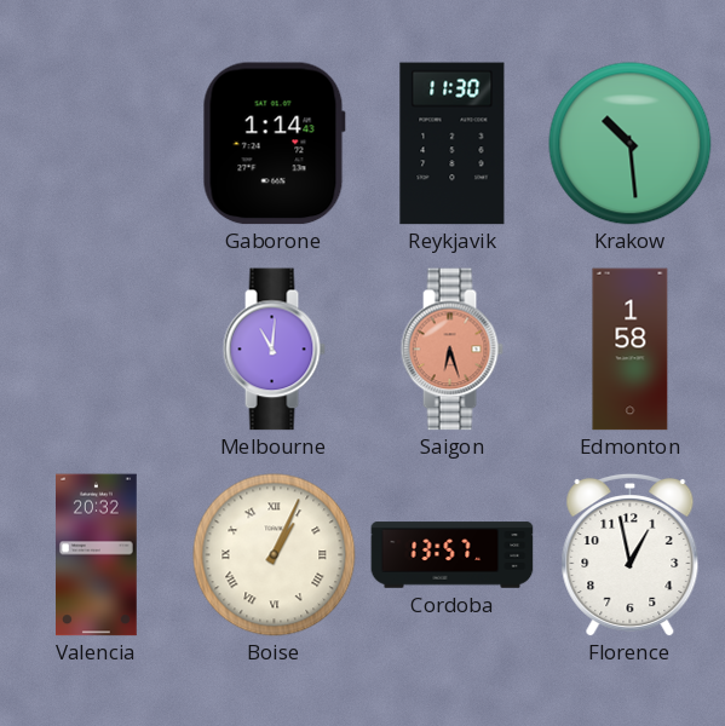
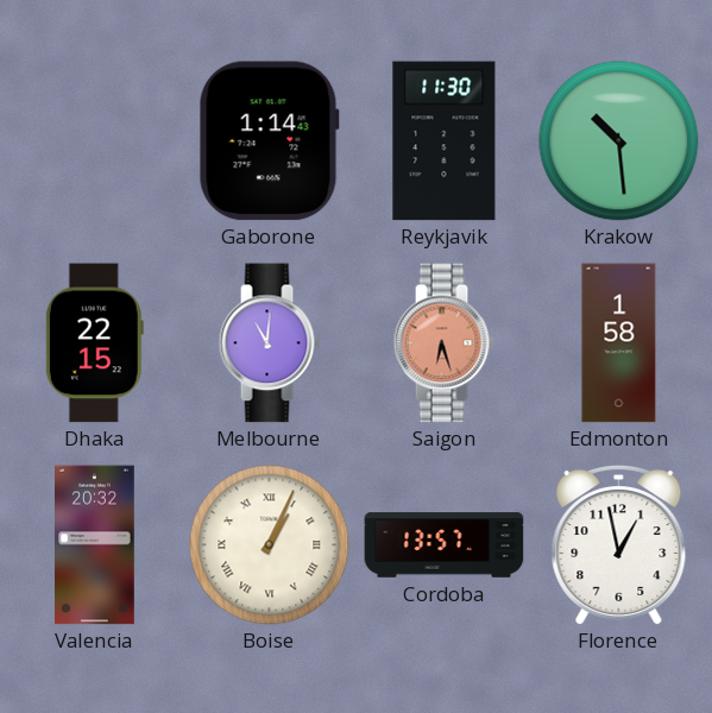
Dhaka: none -> 22:15 (94, 343)
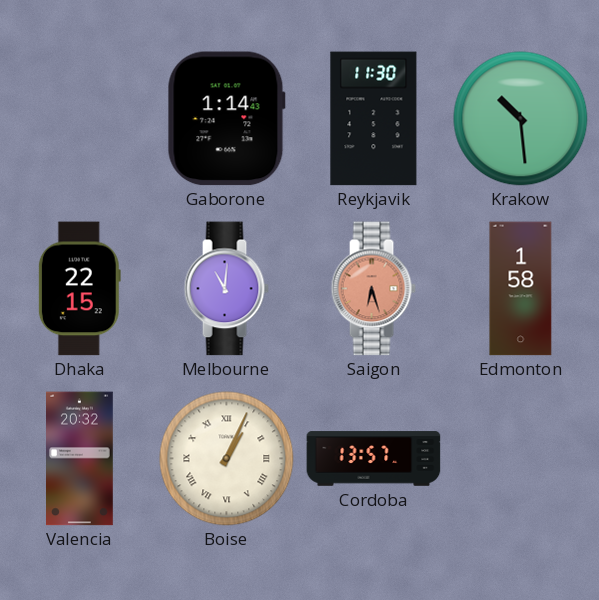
Florence: 12:58 -> none (619, 544)
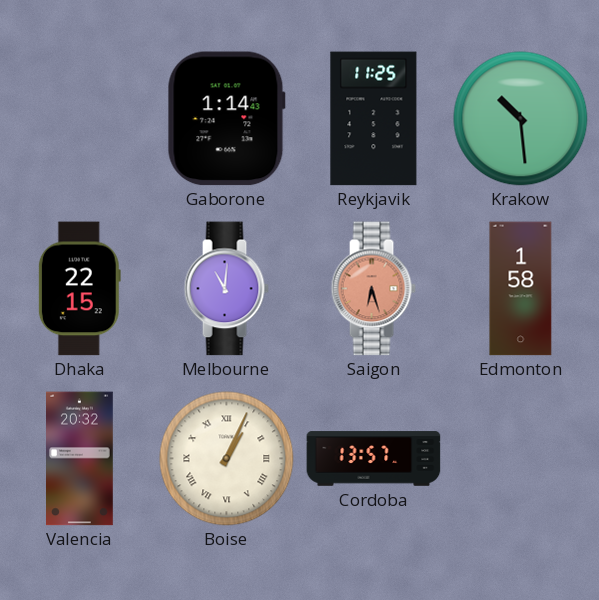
Reykjavik: 11:30 -> 11:25 (374, 119)
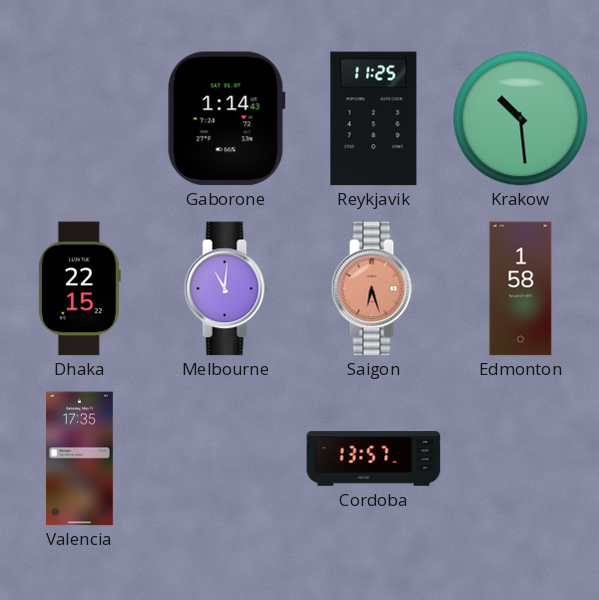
Valencia: 20:32 -> 17:35 (80, 459)
Boise: 1:04 -> none (227, 459)
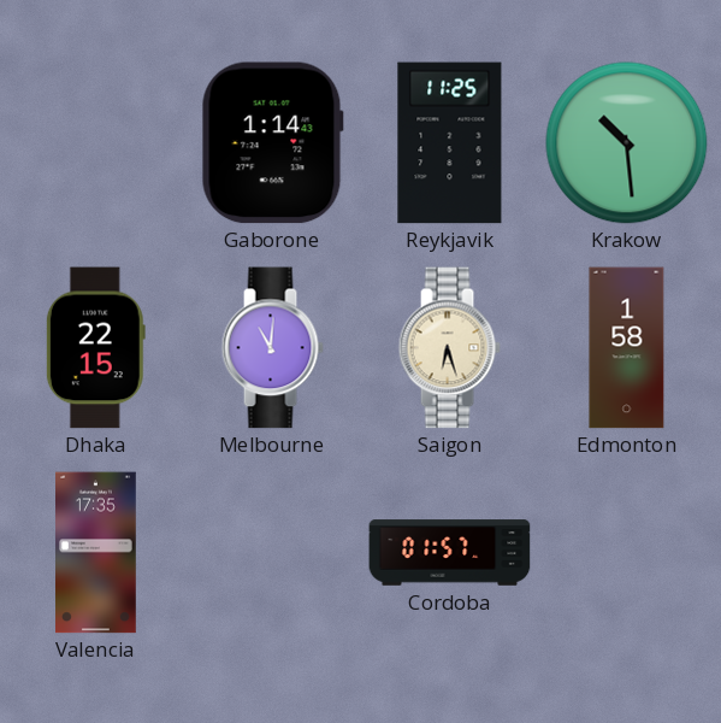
Saigon dial: salmon -> cream (449, 348)
Cordoba: 13:57 -> 01:57 (450, 553)
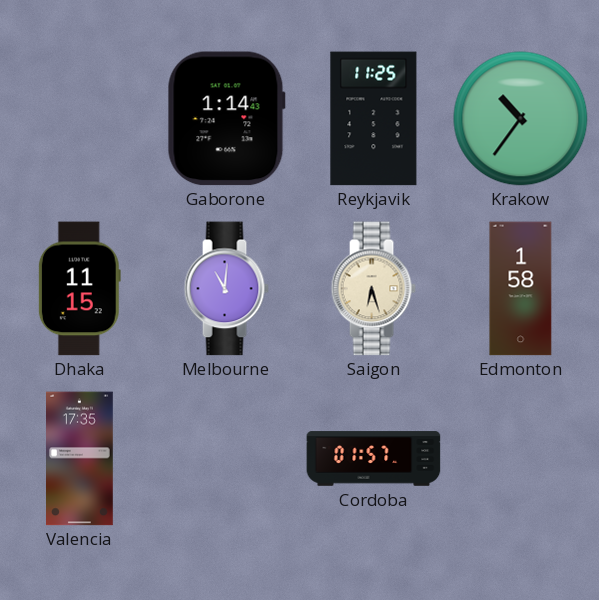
Krakow: 10:29 -> 10:36 (521, 119)
Dhaka: 22:15 -> 11:15 (79, 289)
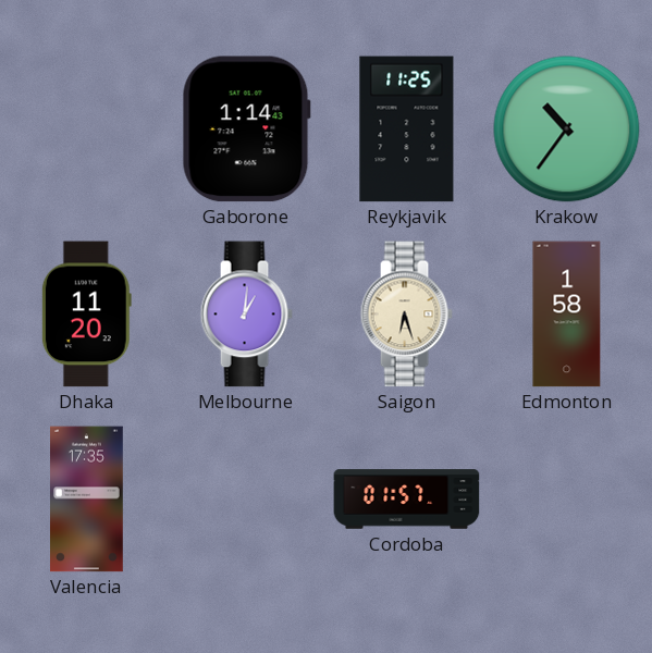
Dhaka: 11:15 -> 11:20 (86, 315)
Melbourne: 11:01 -> 1:01 (246, 315)
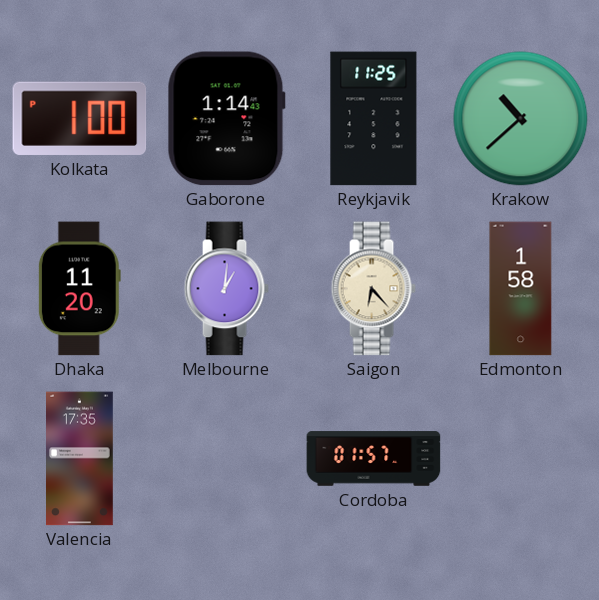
Kolkata: none -> 1:00 (80, 118)
Krakow: 10:36 -> 10:38 (521, 119)
Saigon: 6:27 -> 6:23 (373, 289)
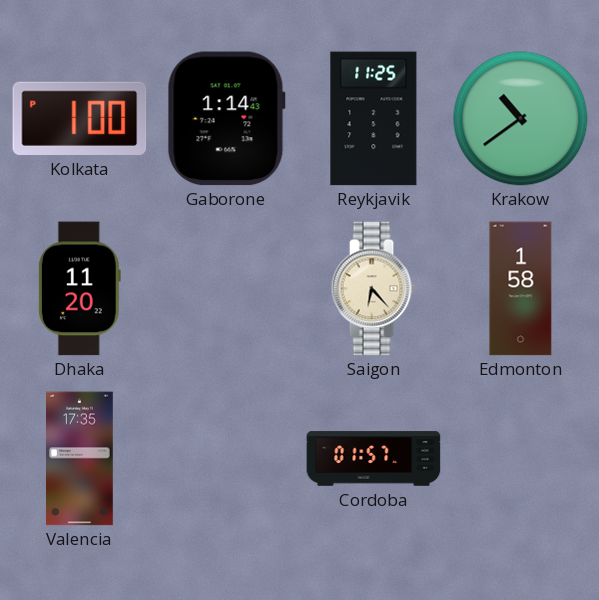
Krakow: 10:38 -> 10:39 (521, 119)
Melbourne: 1:01 -> none (226, 289)
